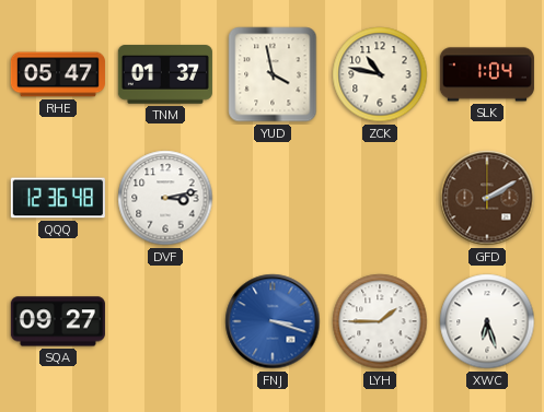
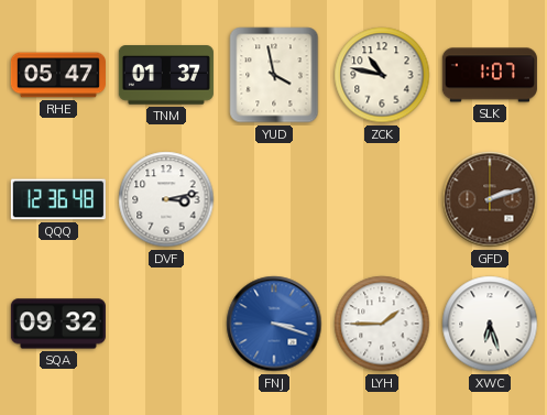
SLK: 1:04 -> 1:07 (490, 75)
GFD: 2:10 -> 2:12 (490, 199)
SQA: 09:27 -> 09:32 (58, 324)
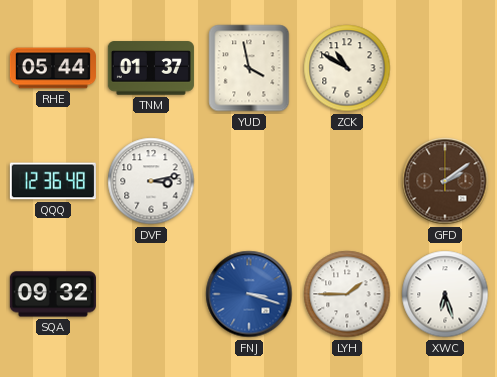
RHE: 05:47 -> 05:44 (53, 68)
ZCK: 10:47 -> 10:50 (347, 68)
SLK: 1:07 -> none (490, 75)
GFD: 2:12 -> 2:09 (445, 181)
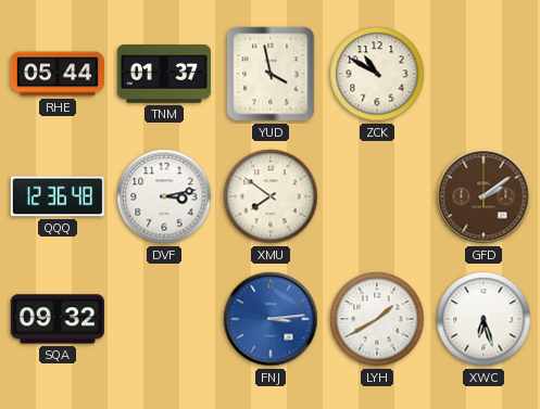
XMU: none -> 7:51 (271, 196)
FNJ: 3:18 -> 3:14 (271, 319)
LYH: 1:45 -> 1:40 (377, 319)
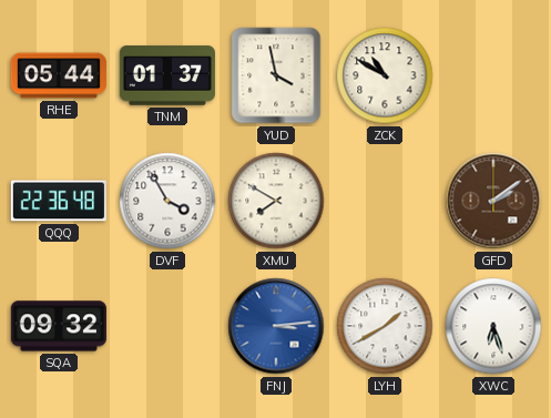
QQQ: 12:36 -> 22:36 (59, 201)
DVF: 3:13 -> 3:55 (167, 201)
XMU: 7:51 -> 7:50 (276, 201)
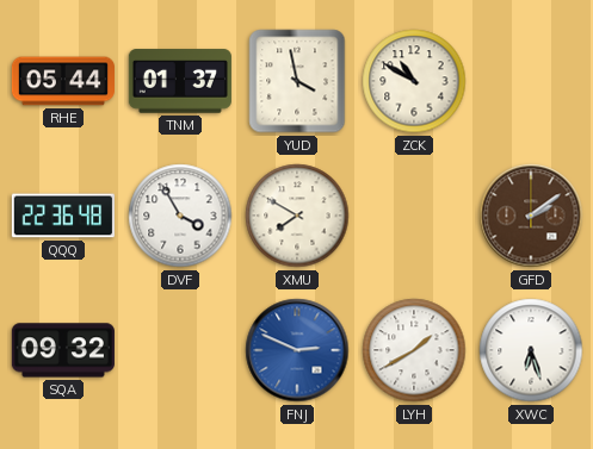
FNJ: 3:14 -> 2:49 (297, 350)
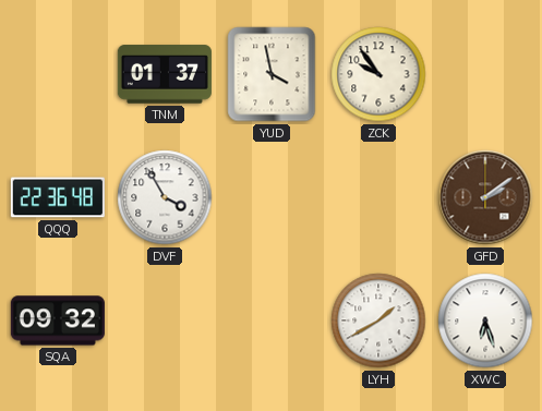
RHE: 05:44 -> none (63, 81)
ZCK: 10:50 -> 9:54 (378, 74)
XMU: 7:50 -> none (297, 216)
FNJ: 2:49 -> none (297, 350)
